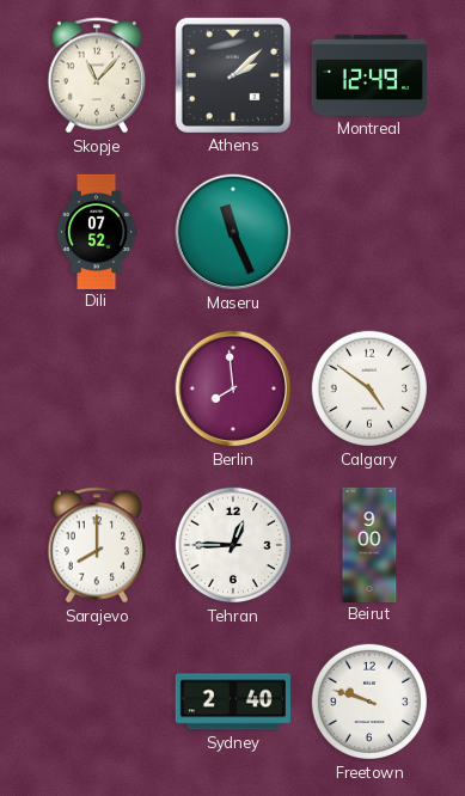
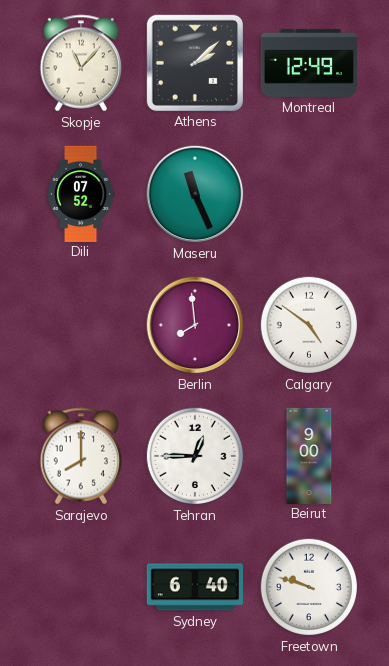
Sydney: 2:40 -> 6:40 (194, 587)
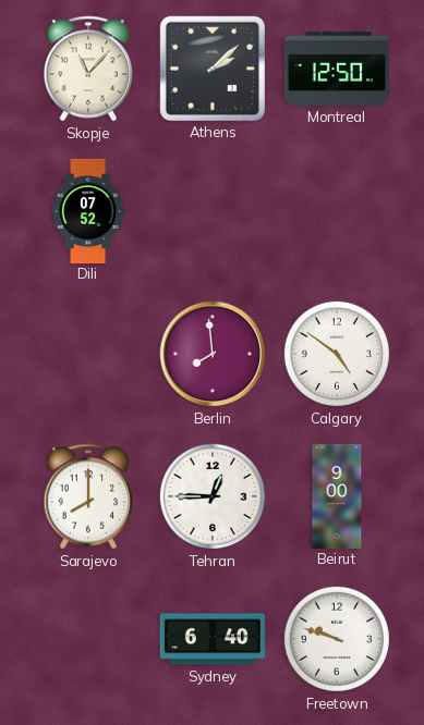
Montreal: 12:49 -> 12:50 (336, 69)
Maseru: 11:26 -> none (195, 194)
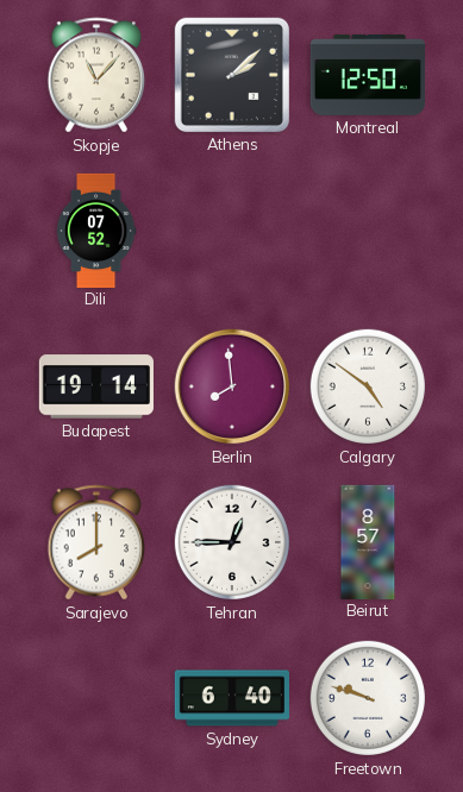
Budapest: none -> 19:14 (96, 386)
Beirut: 9:00 -> 8:57 (368, 541)
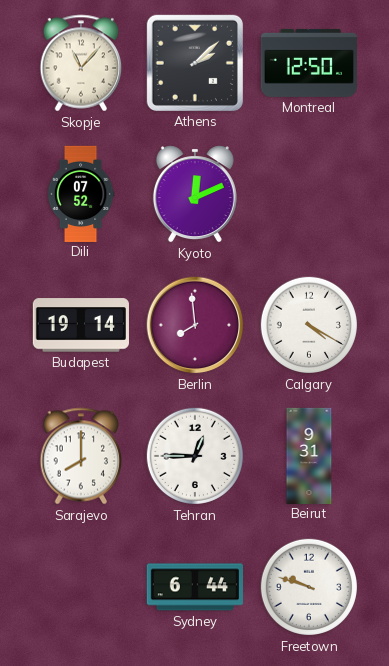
Kyoto: none -> 12:11 (195, 194)
Calgary: 4:51 -> 4:20 (309, 325)
Beirut: 8:57 -> 9:31 (309, 455)
Sydney: 6:40 -> 6:44 (194, 587)
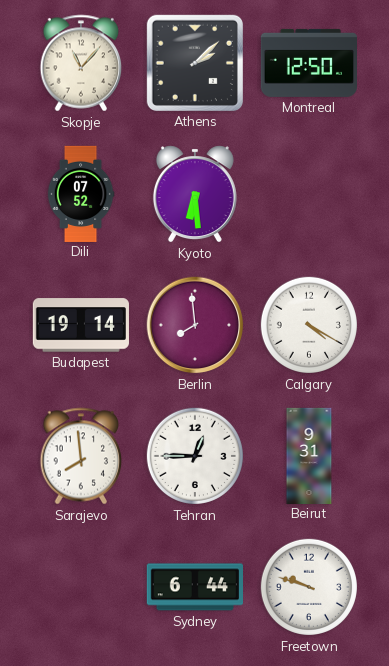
Kyoto: 12:11 -> 6:29 (195, 194)
Sarajevo: 8:00 -> 7:59 (81, 456)
